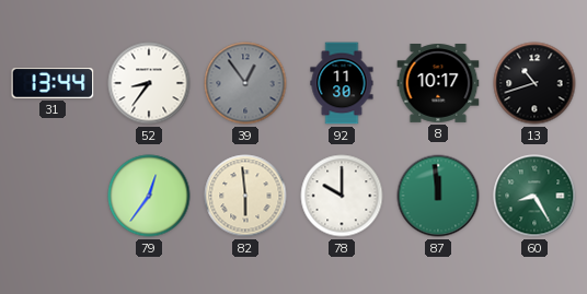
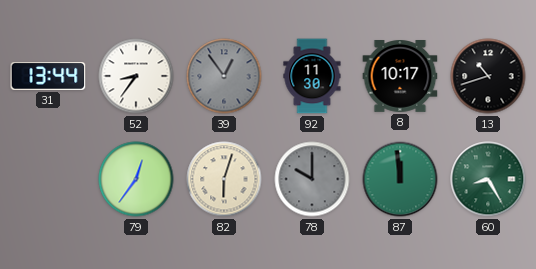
82: 5:59 -> 6:03 (224, 179)
78 dial: white -> grey (312, 179)
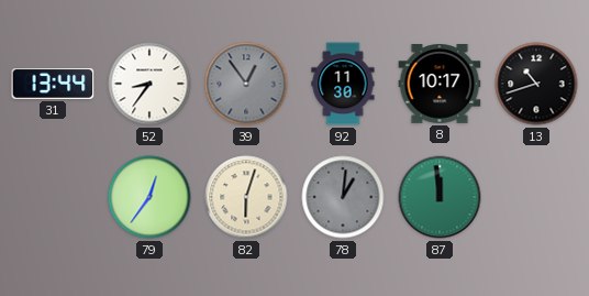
78: 10:00 -> 1:01 (343, 197)
60: 8:25 -> none (488, 179)
